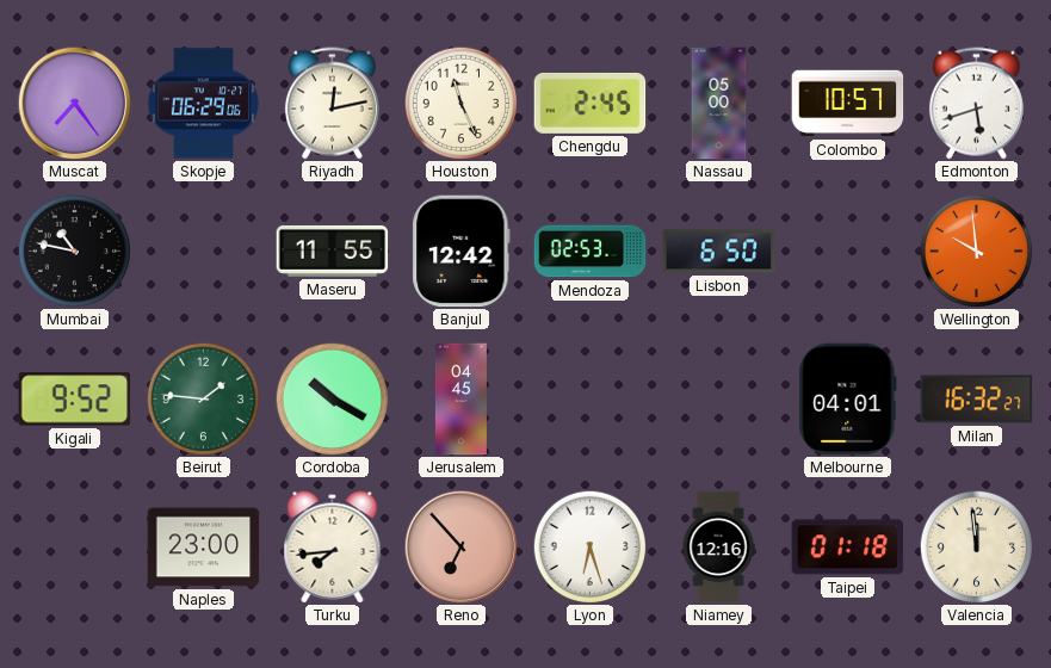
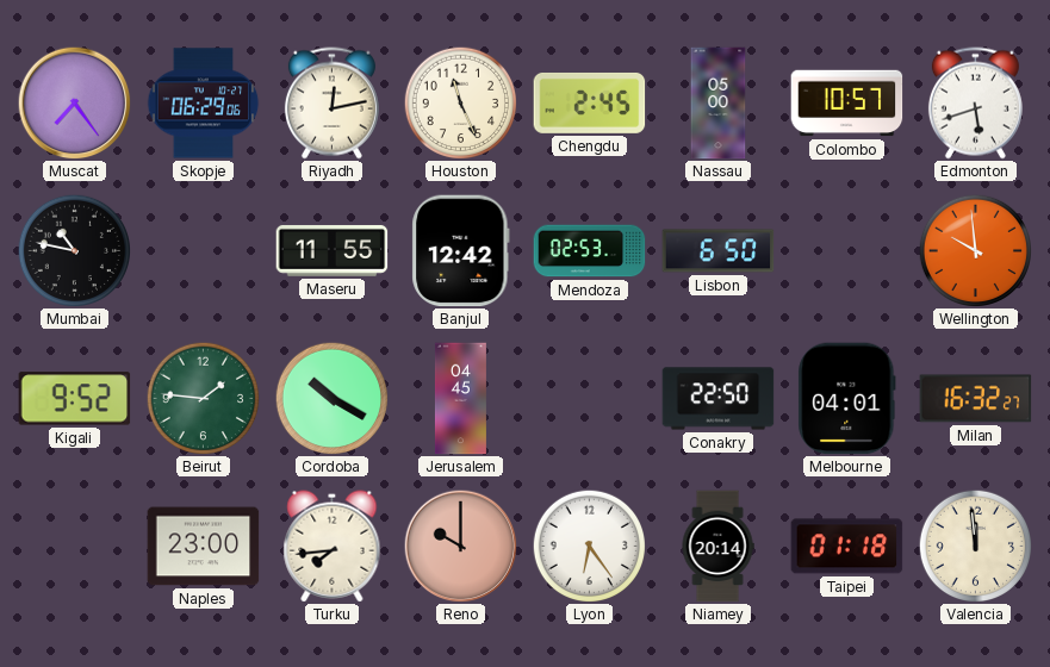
Conakry: none -> 22:50 (719, 399)
Reno: 6:53 -> 10:00 (460, 546)
Lyon: 6:27 -> 6:24 (589, 546)
Niamey: 12:16 -> 20:14 (717, 547)
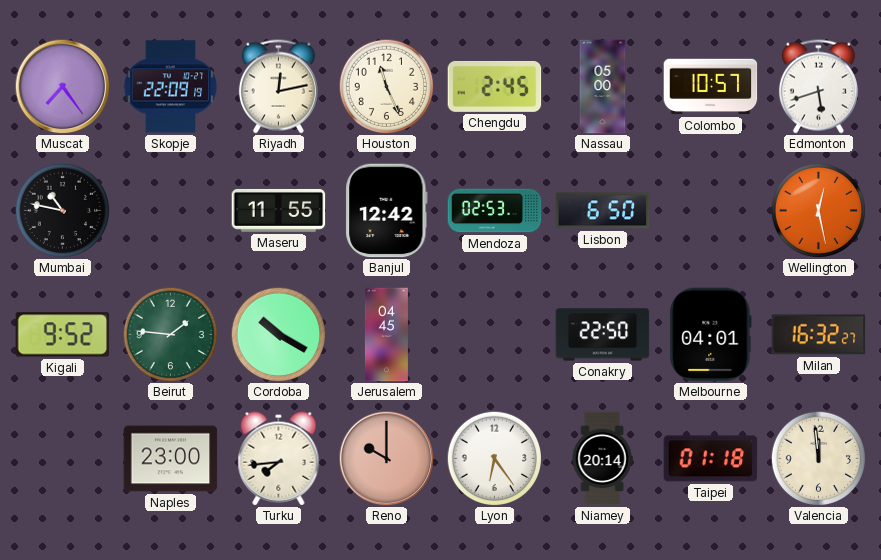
Skopje: 06:29 -> 22:09 (170, 87)
Wellington: 9:59 -> 12:28 (818, 210)
